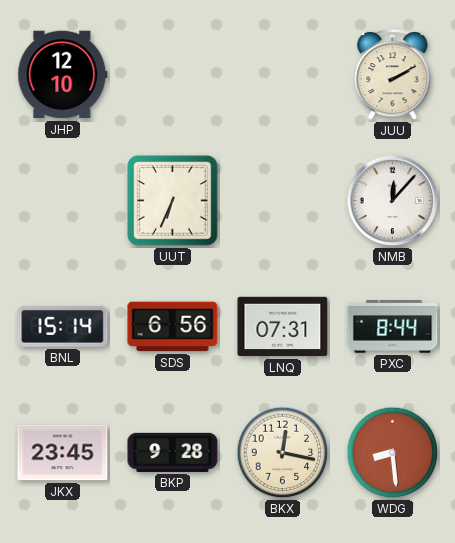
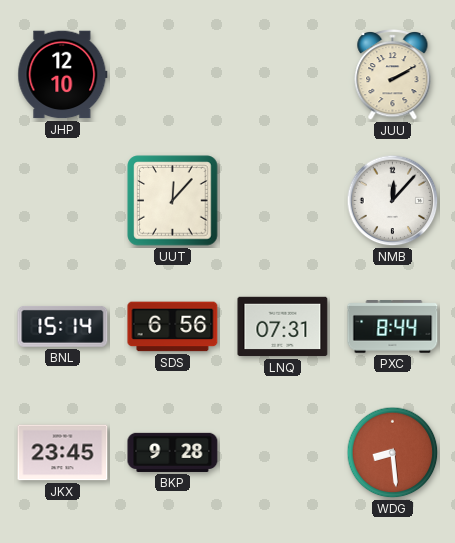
UUT: 6:34 -> 12:07 (173, 201)
BKX: 12:17 -> none (283, 453)
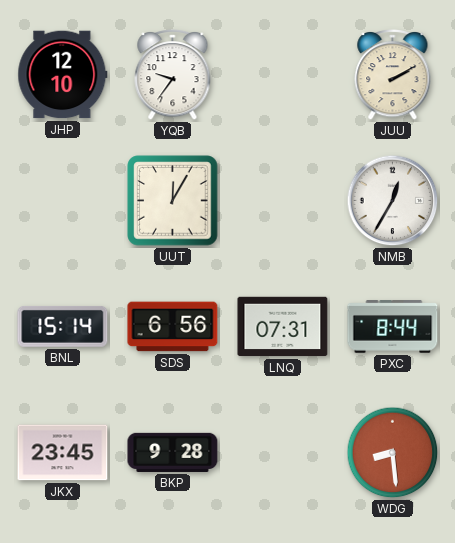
YQB: none -> 9:36 (173, 75)
UUT: 12:07 -> 12:05 (173, 201)
NMB: 12:07 -> 12:35 (393, 201)
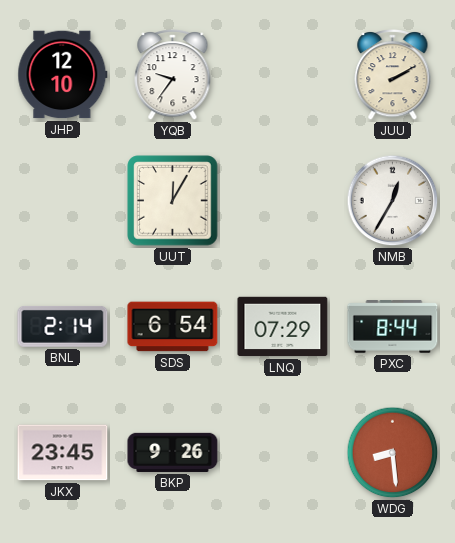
BNL: 15:14 -> 2:14 (63, 326)
SDS: 6:56 -> 6:54 (173, 327)
LNQ: 07:31 -> 07:29 (283, 327)
BKP: 9:28 -> 9:26 (173, 452)
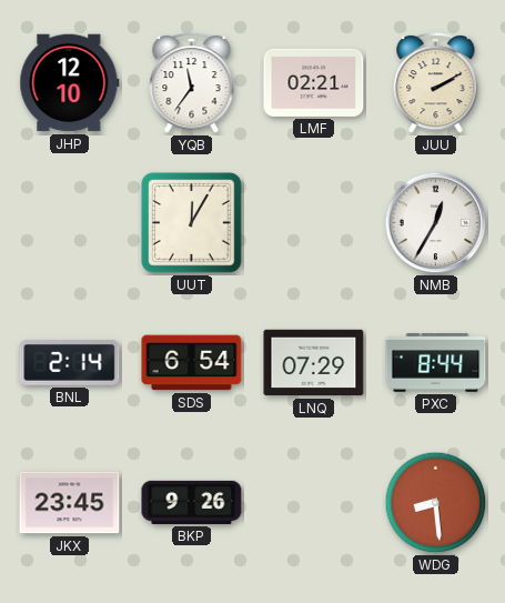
YQB: 9:36 -> 11:36 (192, 83)
LMF: none -> 02:21 (314, 82)
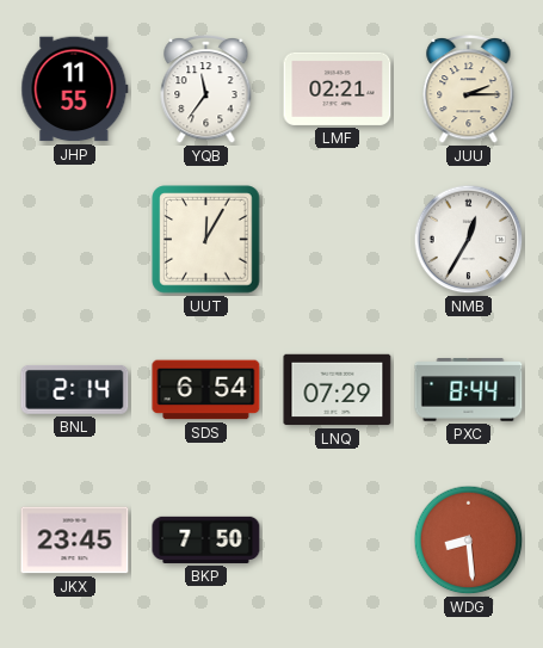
JHP: 12:10 -> 11:55 (75, 90)
JUU: 2:10 -> 2:15 (469, 90)
BKP: 9:26 -> 7:50 (206, 539)
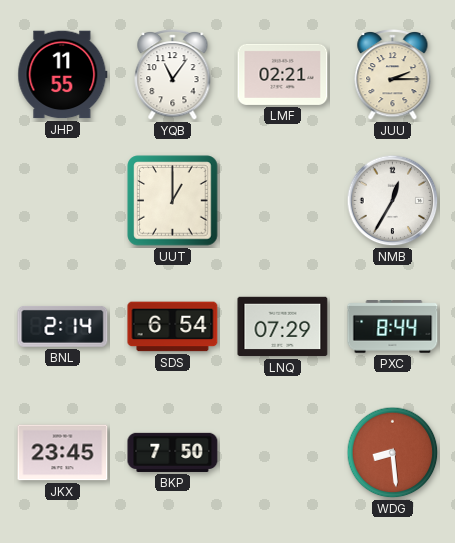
YQB: 11:36 -> 11:06 (173, 75)
UUT: 12:05 -> 1:00 (173, 201)
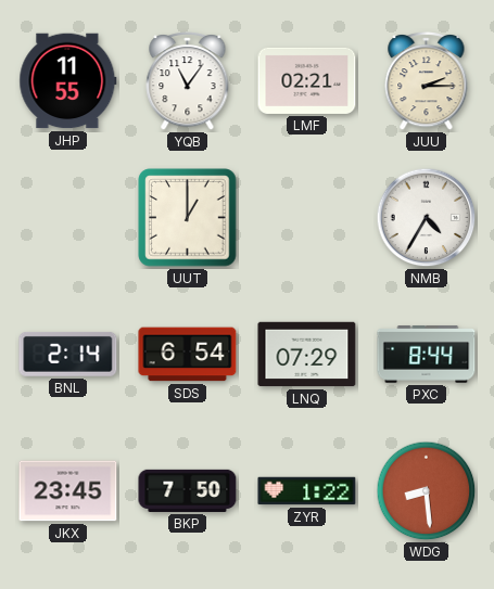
NMB: 12:35 -> 4:35 (427, 218)
ZYR: none -> 1:22 (307, 491)
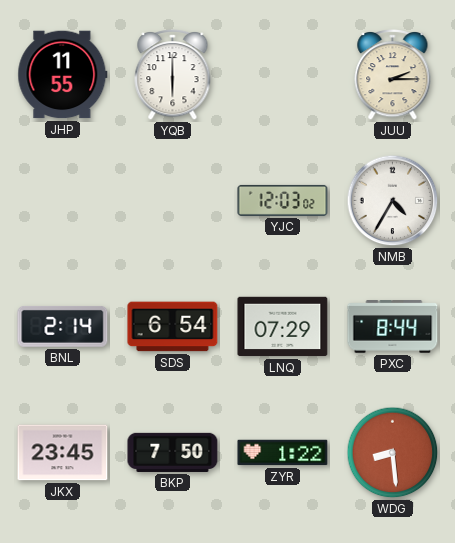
YQB: 11:06 -> 6:00 (173, 75)
LMF: 02:21 -> none (307, 80)
UUT: 1:00 -> none (188, 218)
YJC: none -> 12:03 (283, 200)
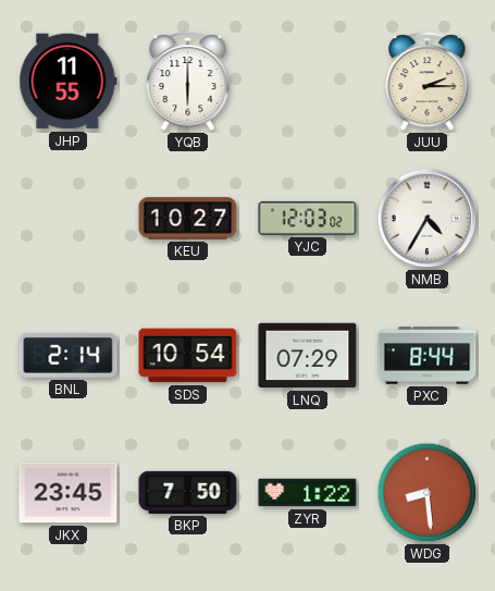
KEU: none -> 10:27 (188, 219)
SDS: 6:54 -> 10:54 (188, 356)
